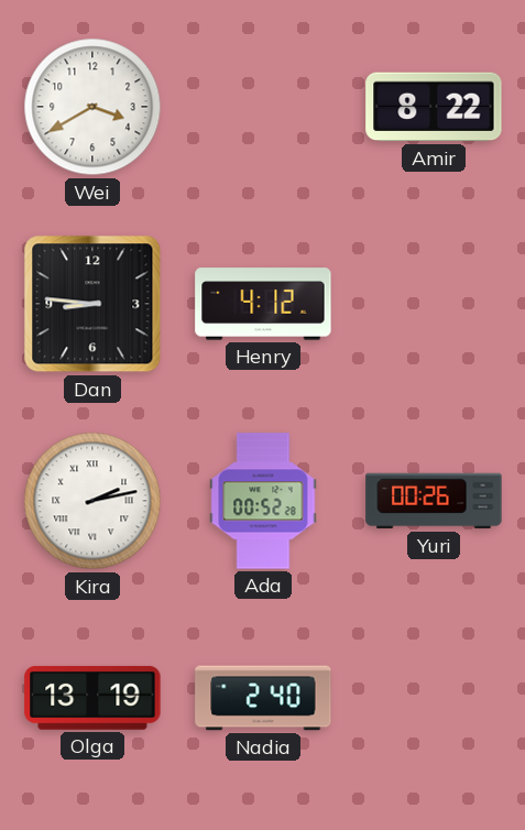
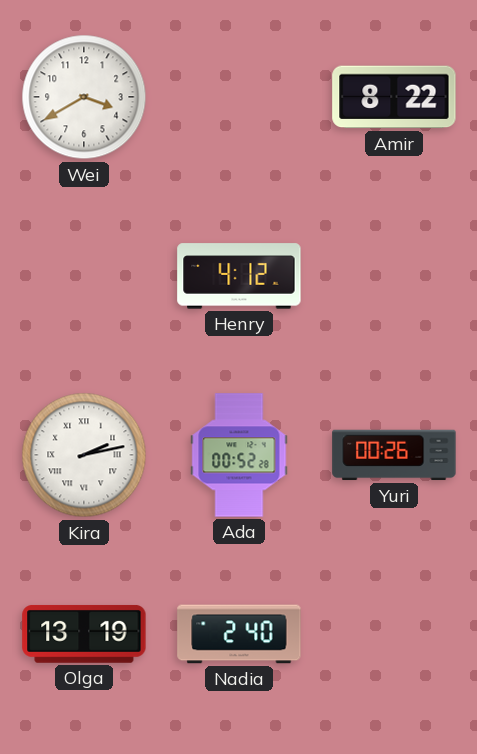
Dan: 8:46 -> none (92, 304)
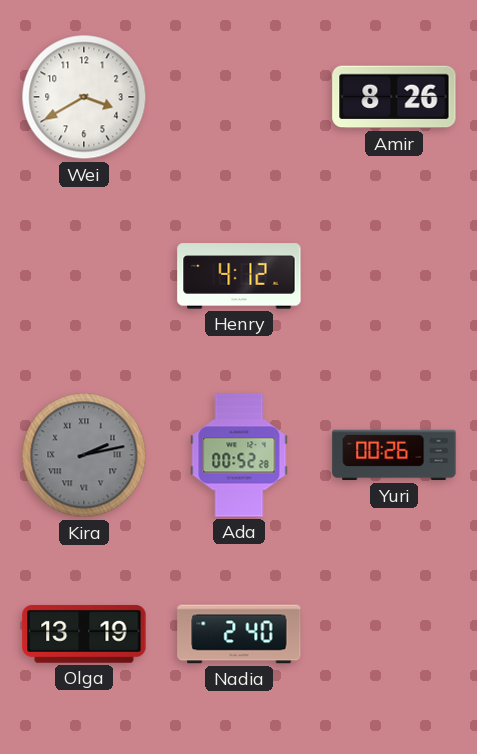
Amir: 8:22 -> 8:26 (394, 97)
Kira dial: white -> grey (84, 455)
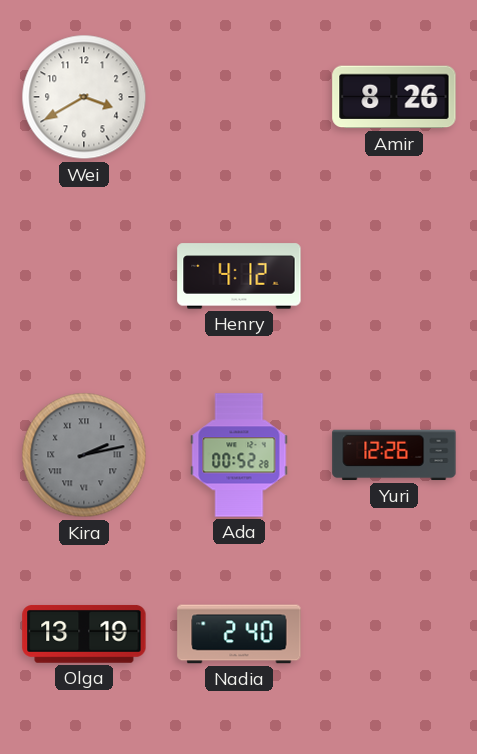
Yuri: 00:26 -> 12:26 (394, 455)
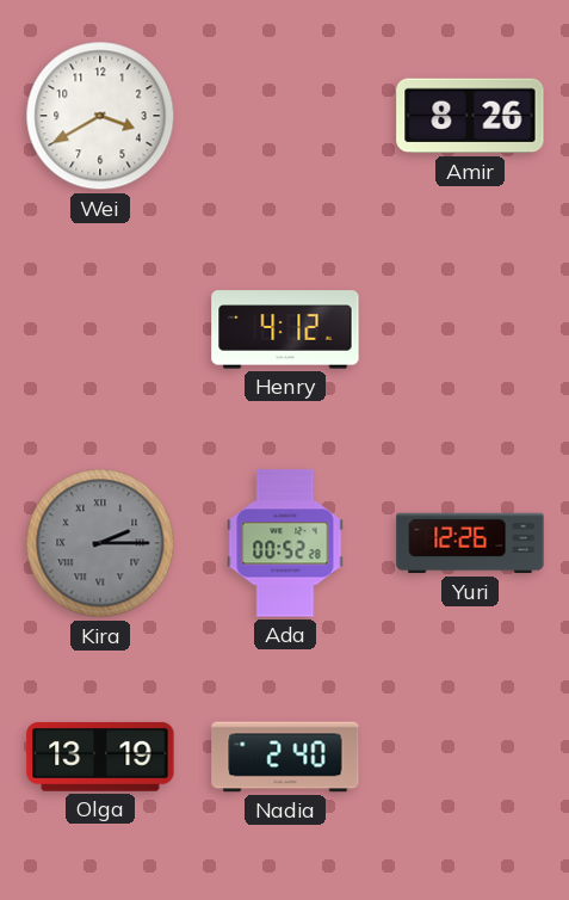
Kira: 2:13 -> 2:15 (100, 543)
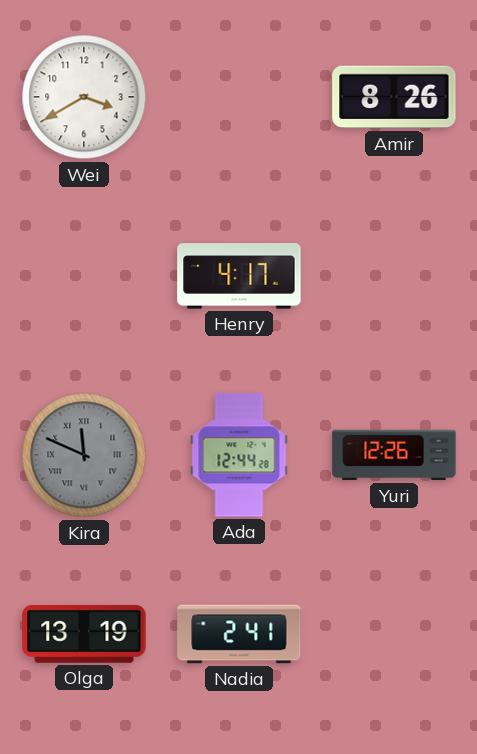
Henry: 4:12 -> 4:17 (239, 276)
Kira: 2:15 -> 11:49 (84, 455)
Ada: 00:52 -> 12:44 (239, 455)
Nadia: 2:40 -> 2:41 (239, 634)
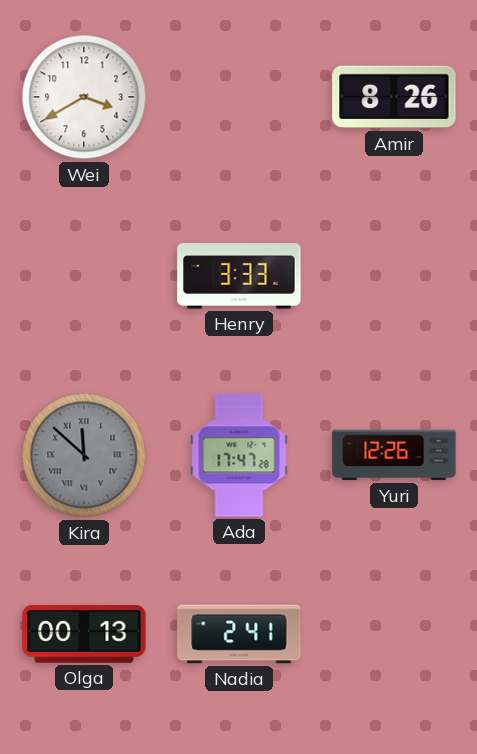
Henry: 4:17 -> 3:33 (239, 276)
Kira: 11:49 -> 11:52 (84, 455)
Ada: 12:44 -> 17:47 (239, 455)
Olga: 13:19 -> 00:13 (84, 634)
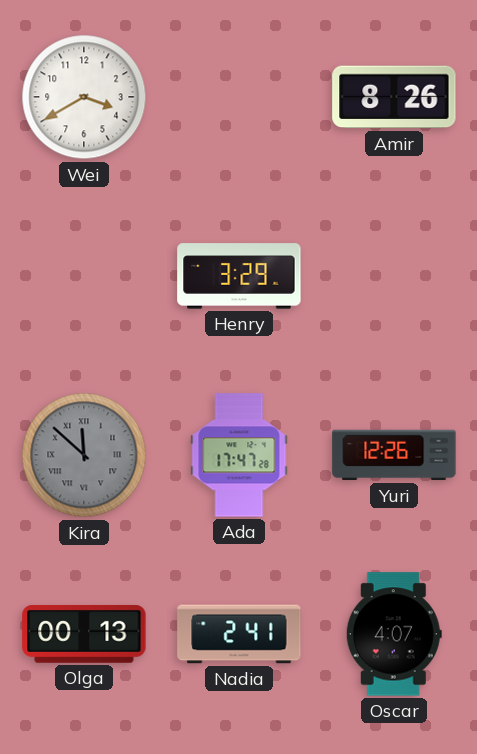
Henry: 3:33 -> 3:29 (239, 276)
Oscar: none -> 4:07 (394, 634)
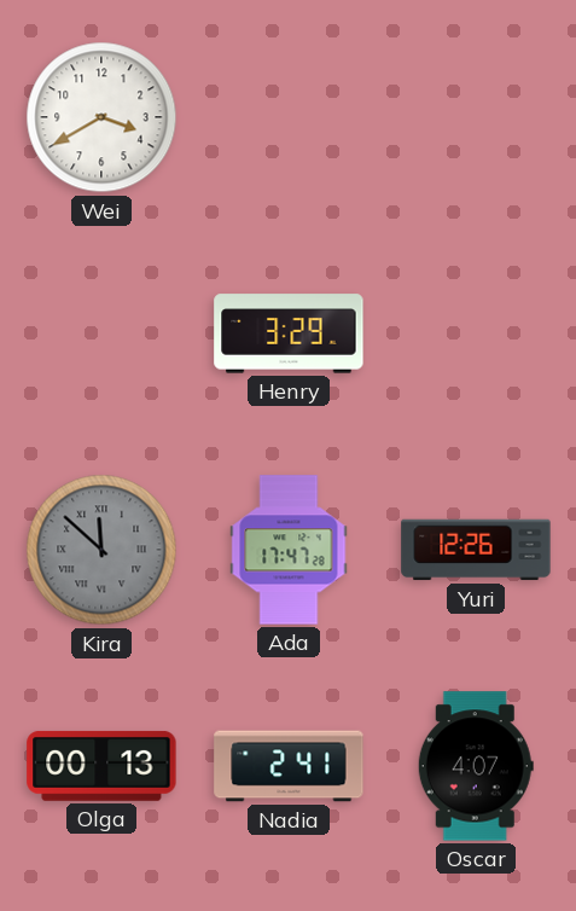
Amir: 8:26 -> none (394, 97)
